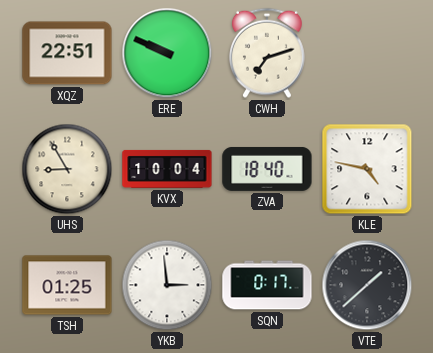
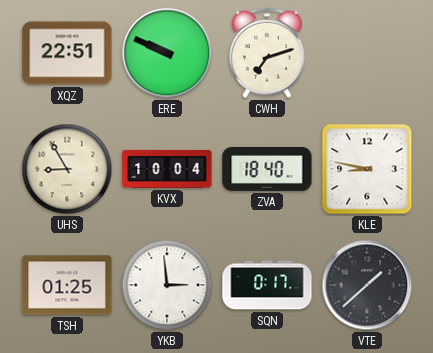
KLE: 4:47 -> 8:47 (367, 169)
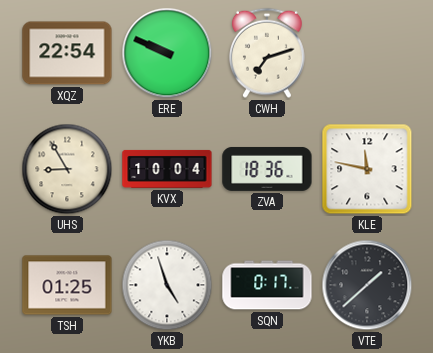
XQZ: 22:51 -> 22:54 (67, 53)
ZVA: 18:40 -> 18:36 (267, 169)
KLE: 8:47 -> 11:47 (367, 169)
YKB: 2:59 -> 4:57 (167, 285)
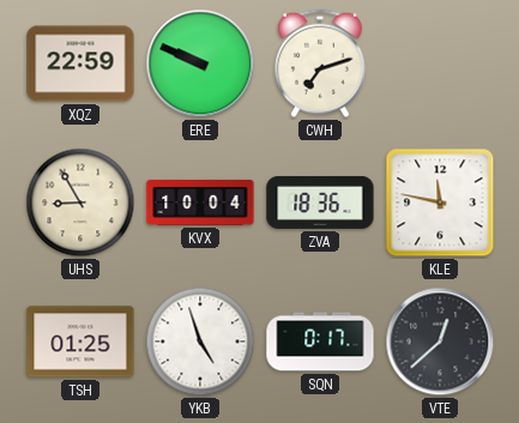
XQZ: 22:54 -> 22:59 (80, 64)
VTE: 1:38 -> 12:38 (440, 342)
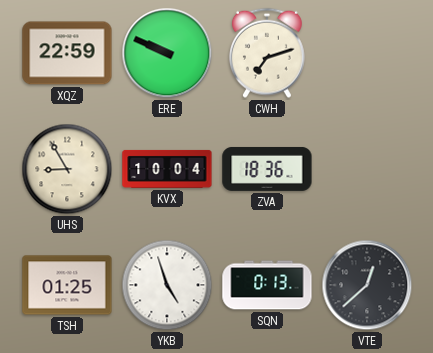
KLE: 11:47 -> none (440, 203)
SQN: 0:17 -> 0:13 (267, 285)
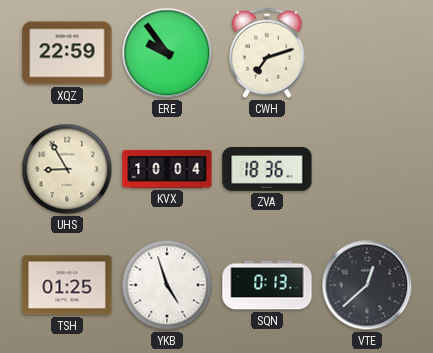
ERE: 9:49 -> 9:54 (167, 53)
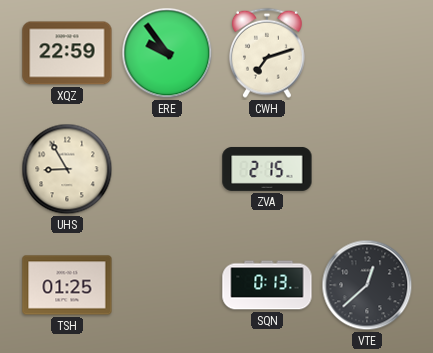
KVX: 10:04 -> none (167, 169)
ZVA: 18:36 -> 2:15 (267, 169)
YKB: 4:57 -> none (167, 285)
